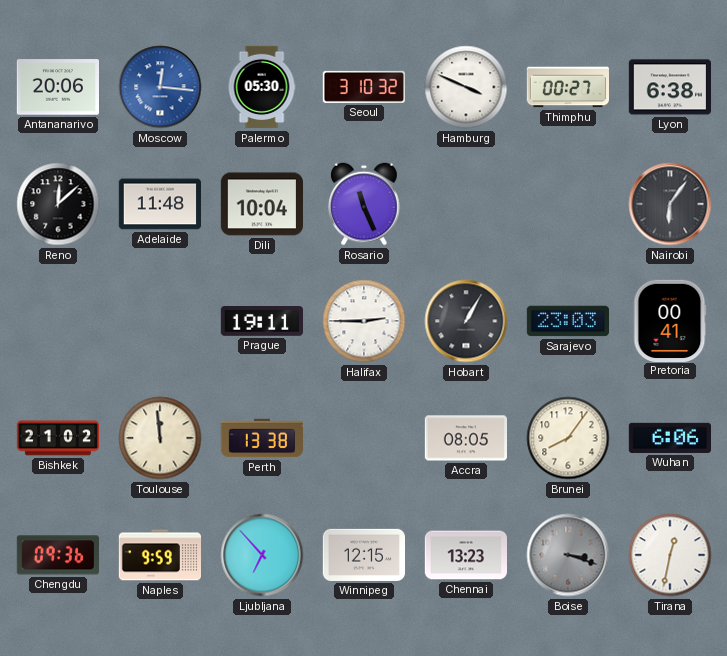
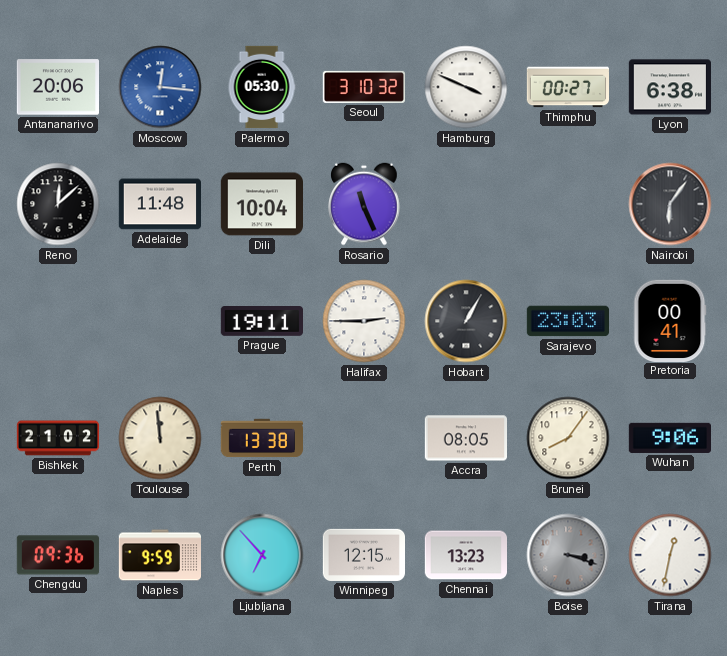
Wuhan: 6:06 -> 9:06 (669, 438)
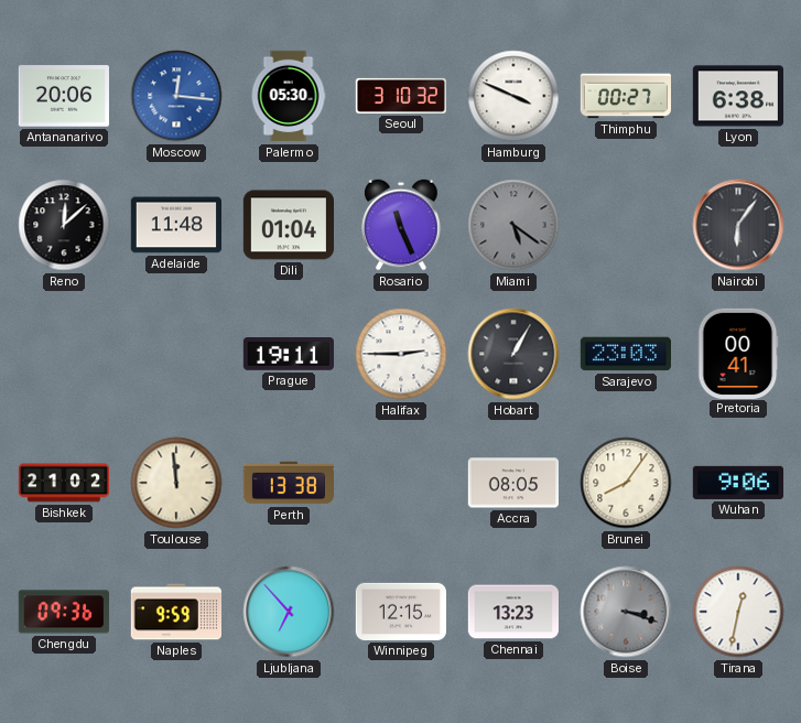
Dili: 10:04 -> 01:04 (288, 225)
Miami: none -> 5:21 (513, 225)
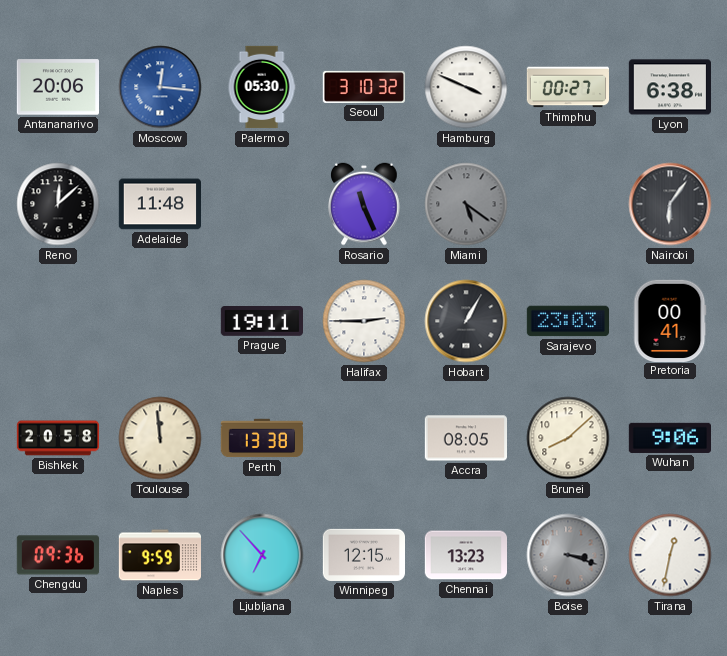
Dili: 01:04 -> none (288, 225)
Bishkek: 21:02 -> 20:58 (58, 438)
Brunei: 8:06 -> 8:08 (568, 438)
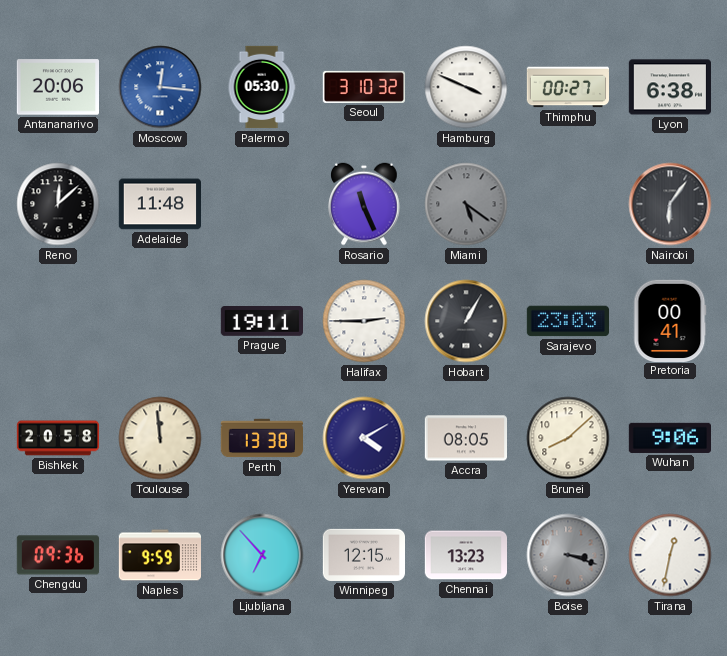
Yerevan: none -> 4:10 (364, 438)
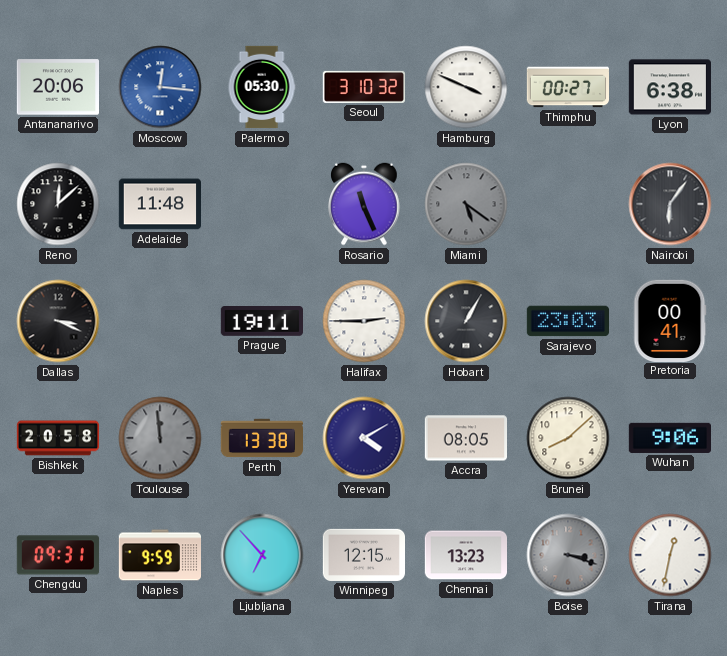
Dallas: none -> 3:19 (58, 321)
Toulouse dial: cream -> grey (160, 438)
Chengdu: 09:36 -> 09:31 (58, 555)
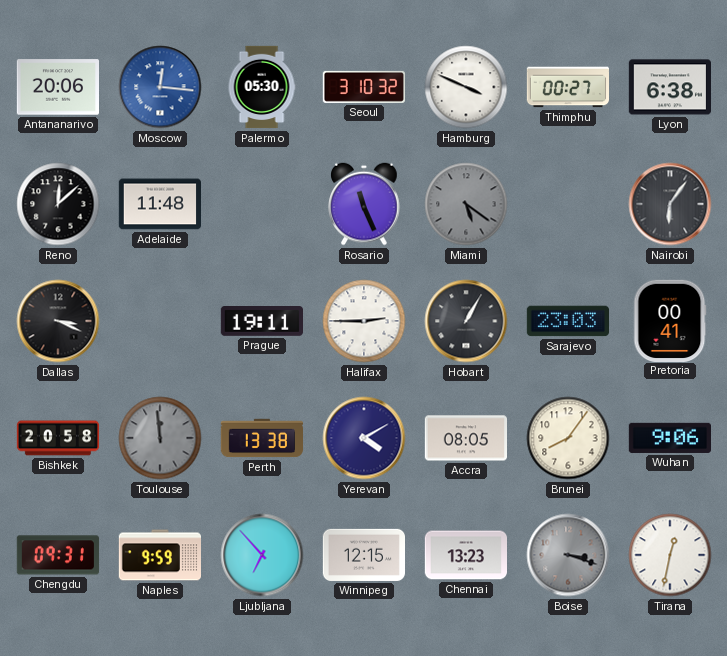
Brunei: 8:08 -> 8:06 (568, 438)
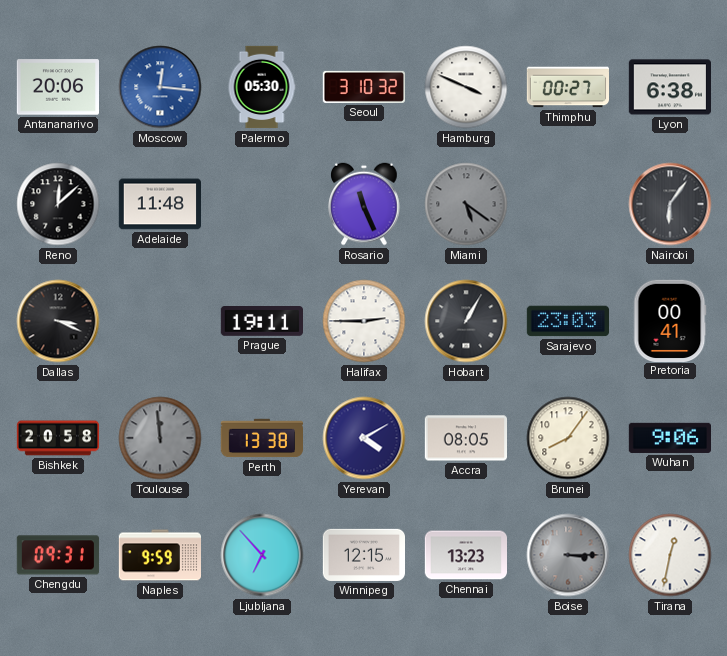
Boise: 3:18 -> 3:15 (568, 555)
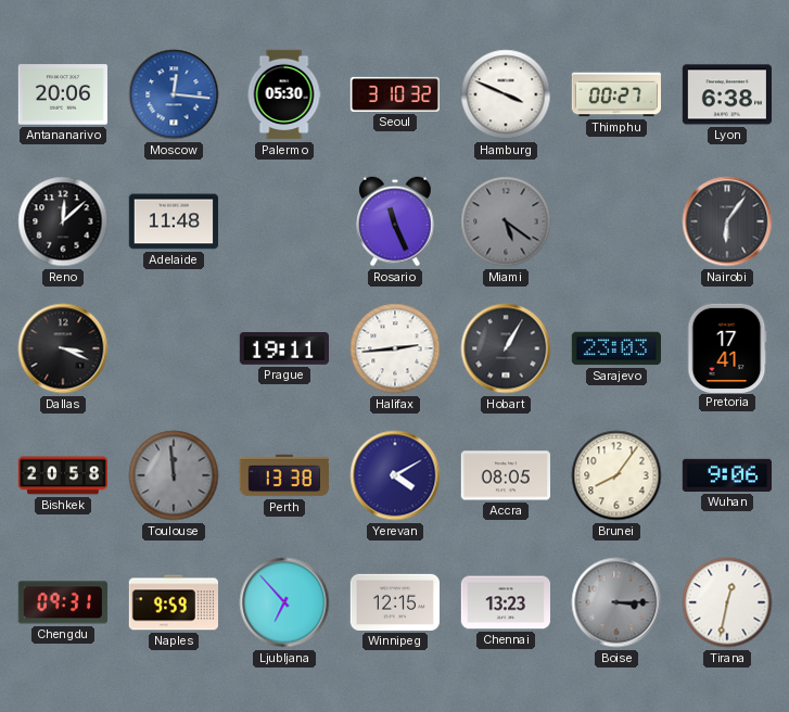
Halifax: 2:45 -> 2:44 (395, 348)
Pretoria: 00:41 -> 17:41 (727, 347)
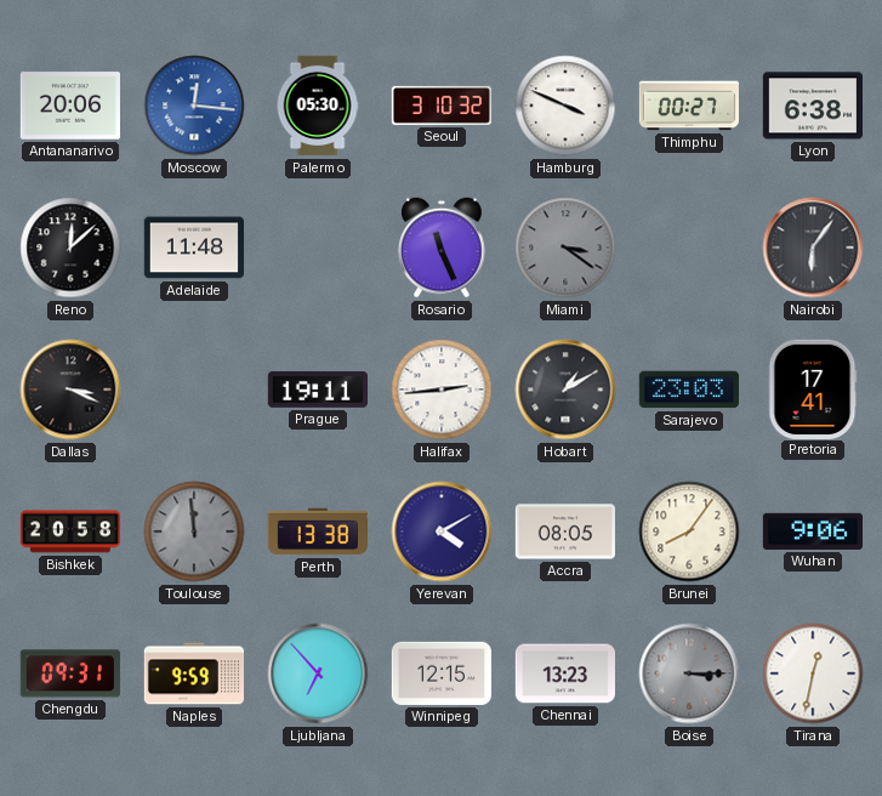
Miami: 5:21 -> 3:21 (565, 248)
Hobart: 1:05 -> 1:10 (565, 390)
